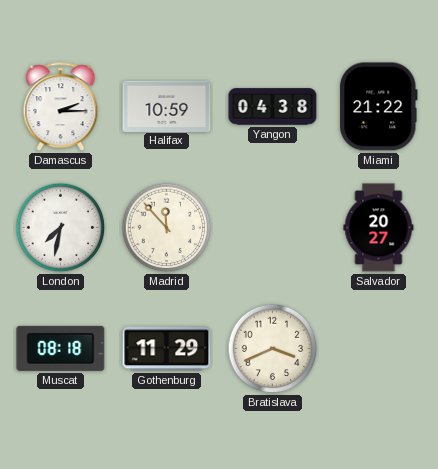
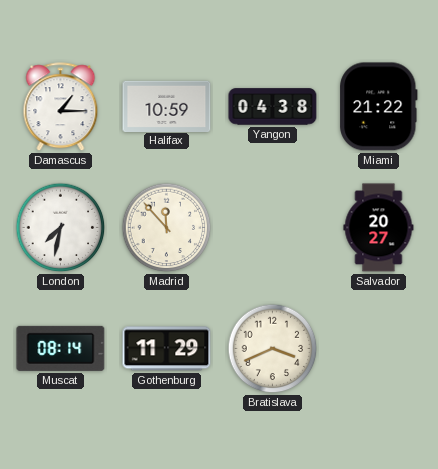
Damascus: 2:15 -> 1:15 (61, 107)
Muscat: 08:18 -> 08:14 (61, 348)
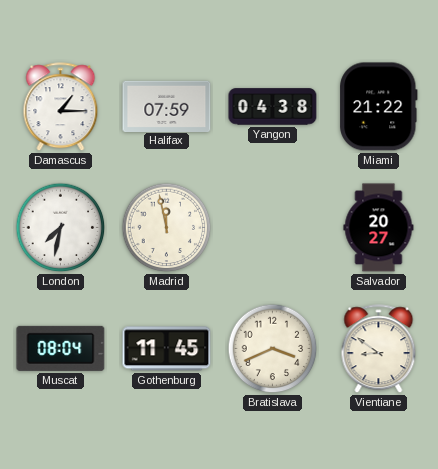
Halifax: 10:59 -> 07:59 (167, 106)
Madrid: 11:53 -> 11:58 (167, 228)
Muscat: 08:14 -> 08:04 (61, 348)
Gothenburg: 11:29 -> 11:45 (167, 349)
Vientiane: none -> 8:51 (379, 349)
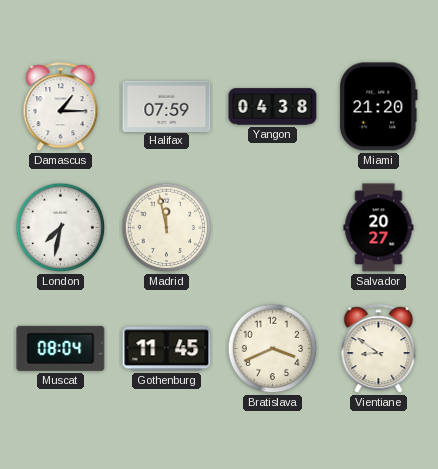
Miami: 21:22 -> 21:20 (379, 107)
